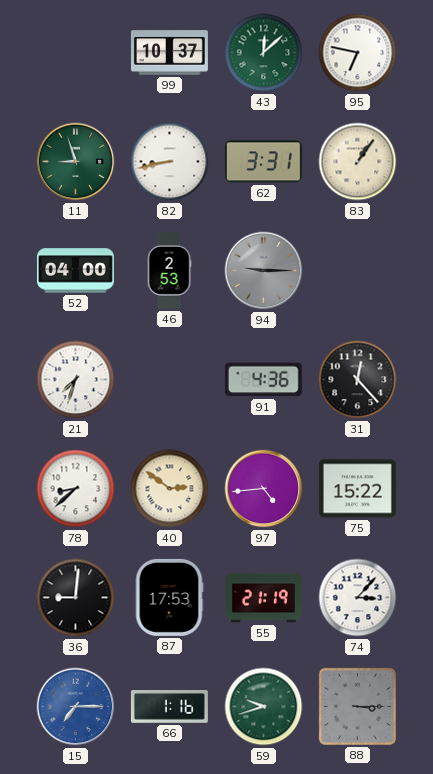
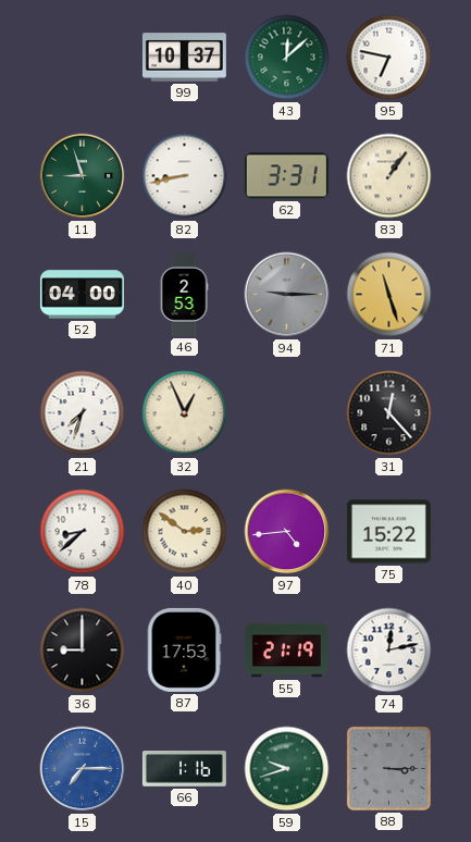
71: none -> 11:27 (389, 295)
32: none -> 12:56 (185, 413)
91: 4:36 -> none (263, 380)
36: 9:01 -> 9:00 (83, 651)
74: 3:07 -> 12:13 (389, 651)
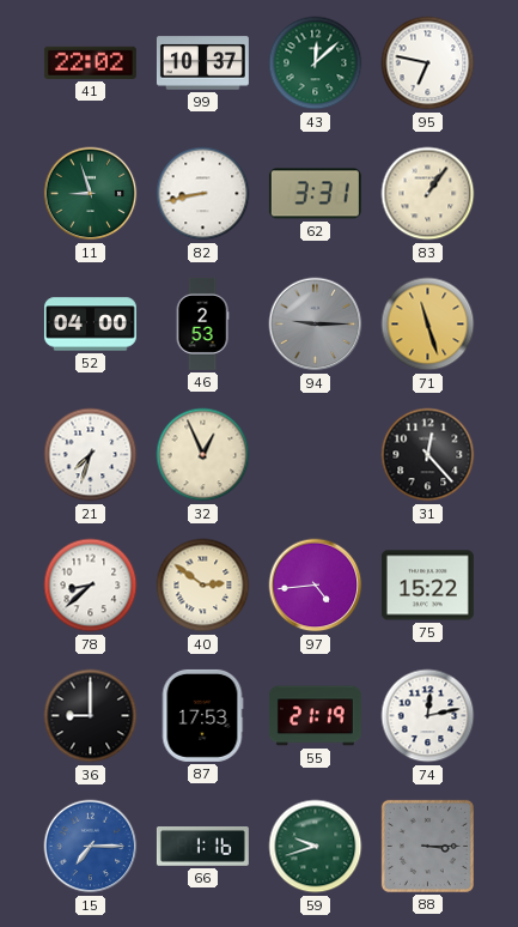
41: none -> 22:02 (90, 62)
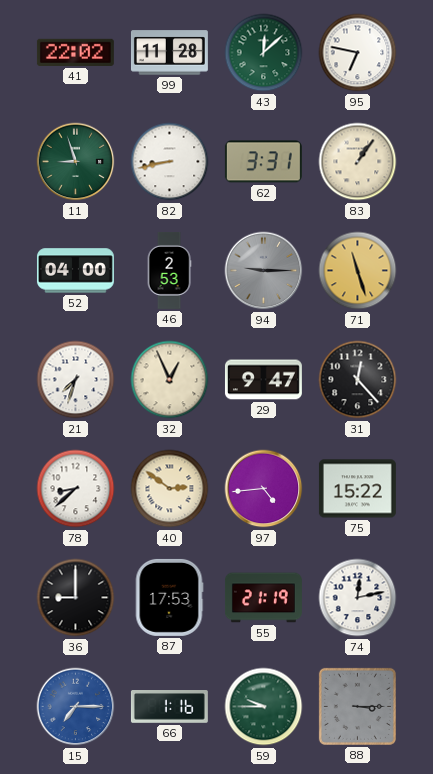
99: 10:37 -> 11:28 (169, 53)
29: none -> 9:47 (263, 380)
59: 9:42 -> 9:45 (264, 707)
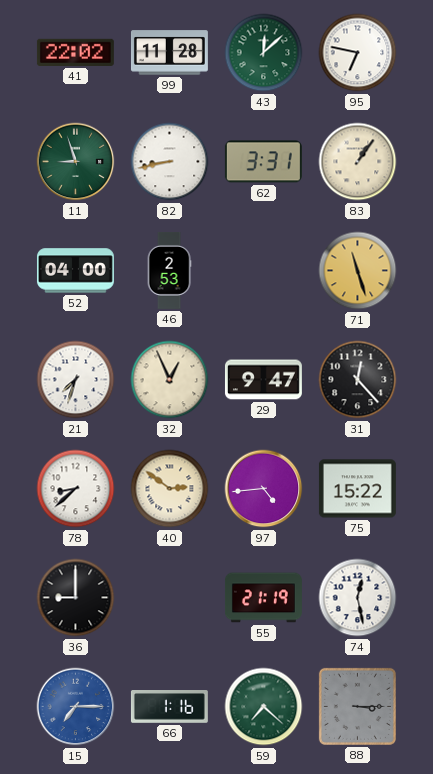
94: 9:15 -> none (264, 271)
87: 17:53 -> none (169, 597)
74: 12:13 -> 12:28 (358, 598)
59: 9:45 -> 7:22 (264, 707)
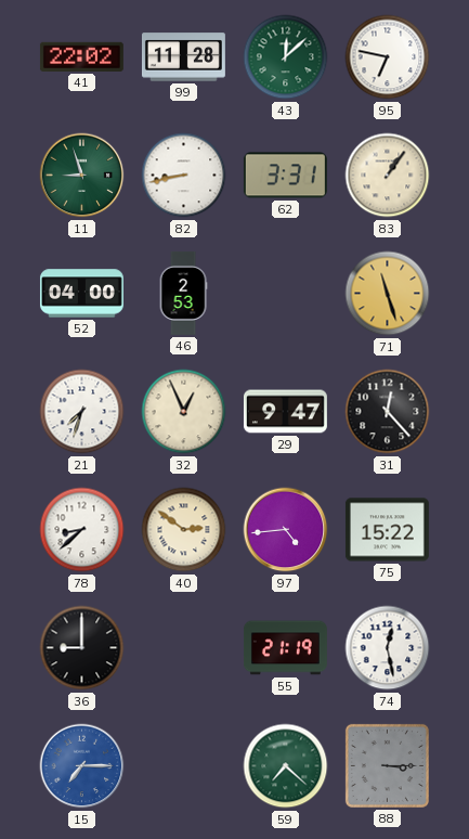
66: 1:16 -> none (169, 707)
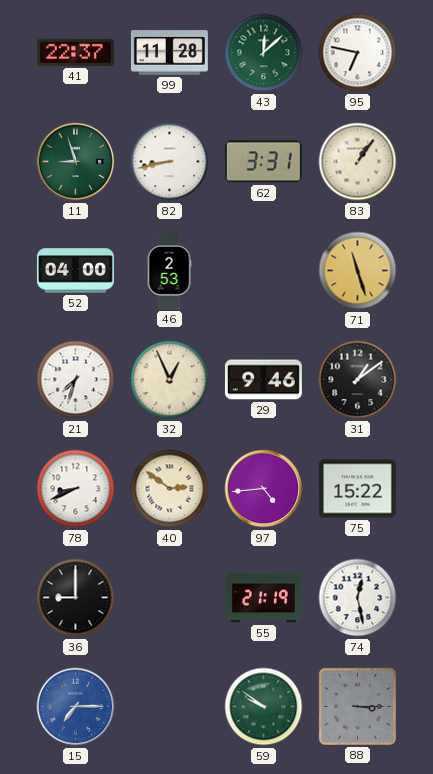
41: 22:02 -> 22:37 (75, 52)
29: 9:47 -> 9:46 (263, 380)
31: 12:23 -> 1:09 (358, 380)
78: 8:38 -> 8:41 (76, 489)
59: 7:22 -> 9:51 (264, 707)
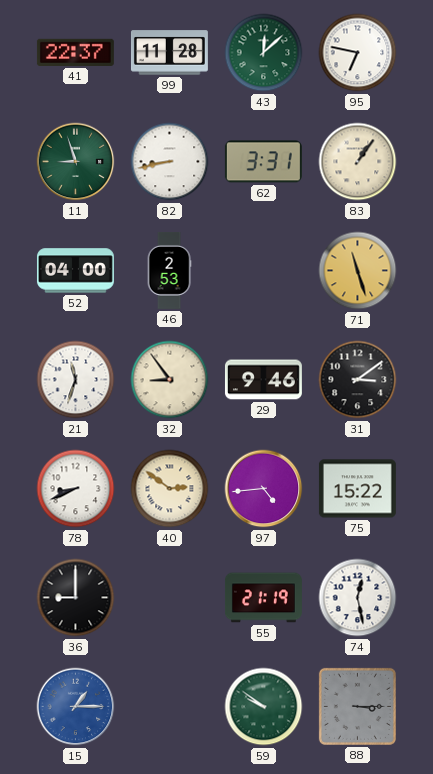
21: 7:33 -> 11:33 (76, 380)
32: 12:56 -> 8:54 (170, 380)
31: 1:09 -> 3:09 (358, 380)
15: 7:15 -> 1:15 (76, 707)
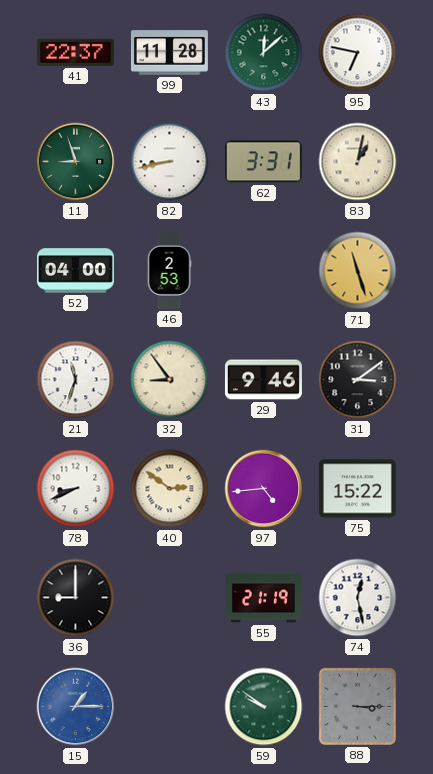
83: 1:06 -> 1:02 (358, 162)
